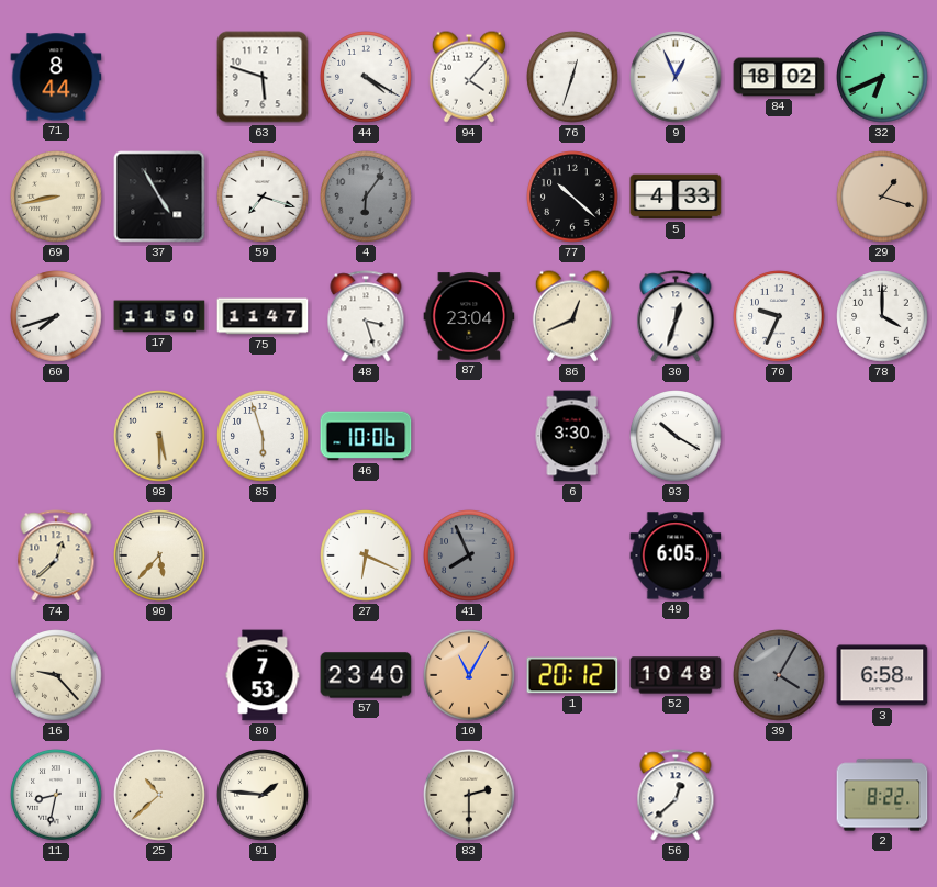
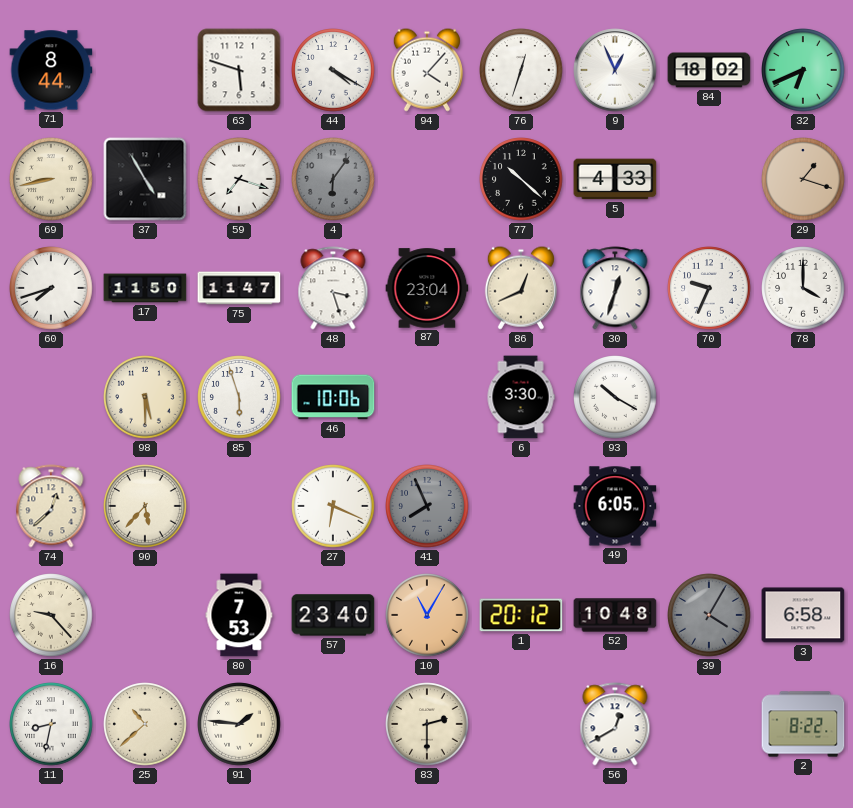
56: 12:38 -> 12:40 (615, 724)
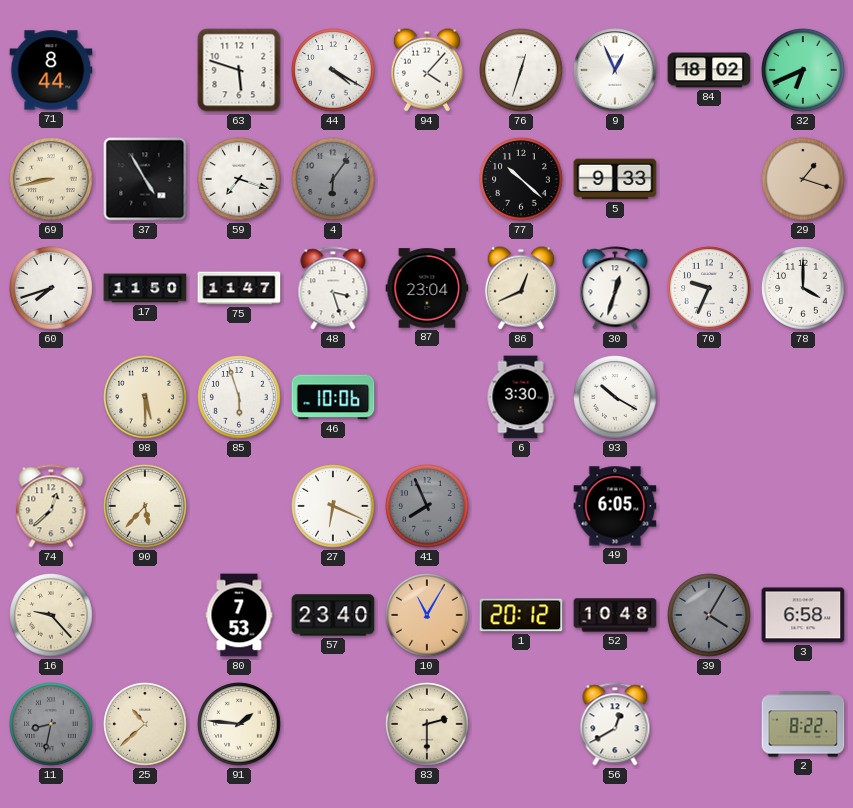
5: 4:33 -> 9:33 (615, 179)
11 dial: white -> grey (51, 724)
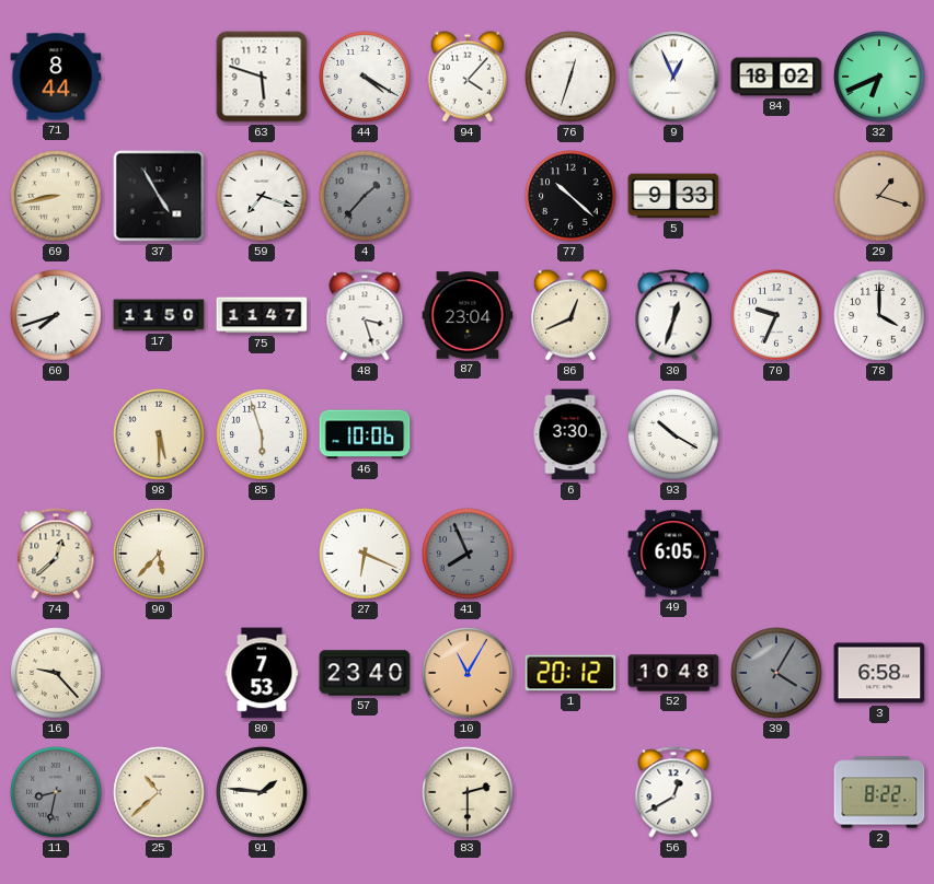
4: 6:06 -> 1:37 (365, 196)
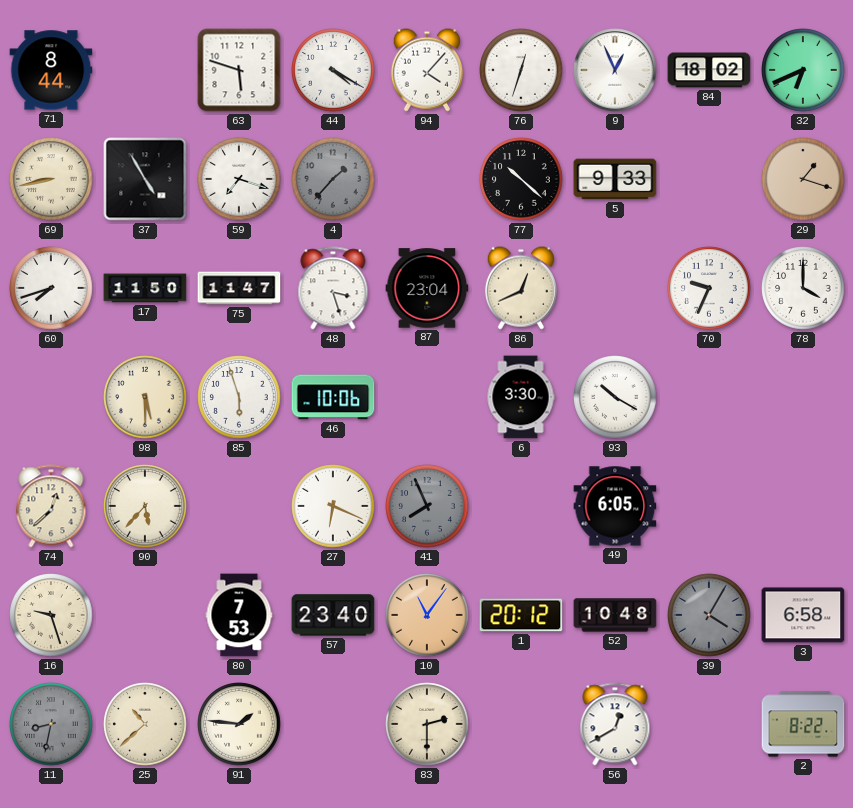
30: 12:33 -> none (673, 315)
16: 9:23 -> 9:27 (51, 615)
10: 11:05 -> 11:06 (427, 615)
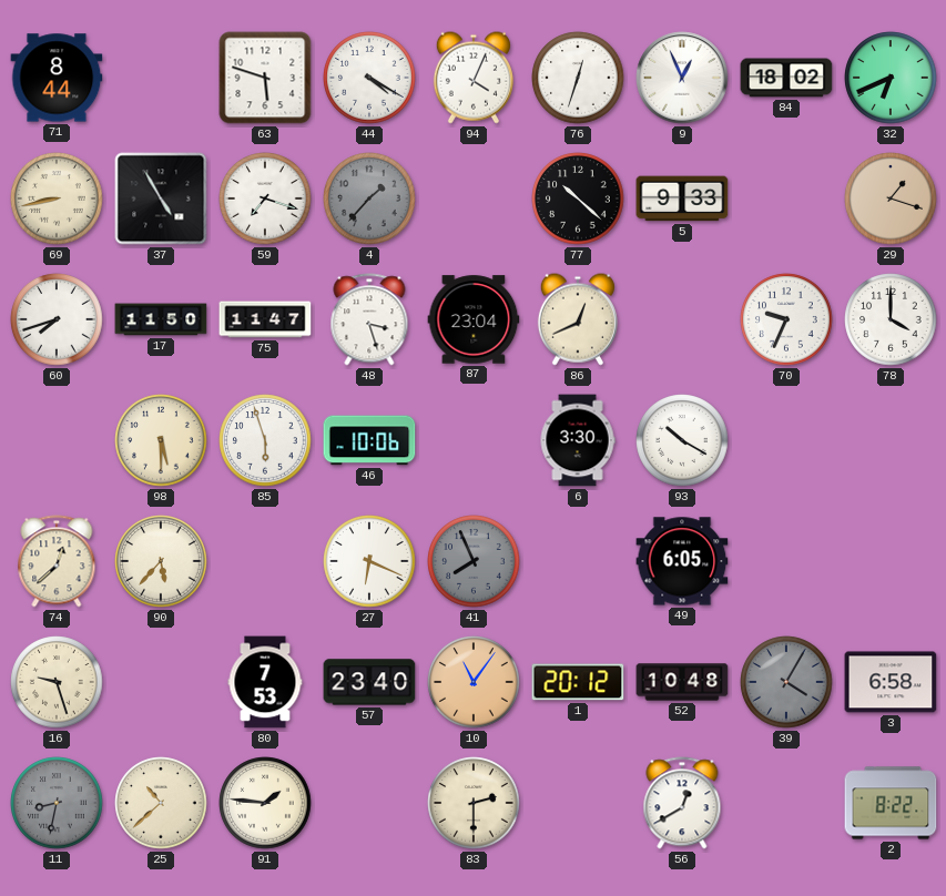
94: 4:07 -> 4:04 (474, 78)
